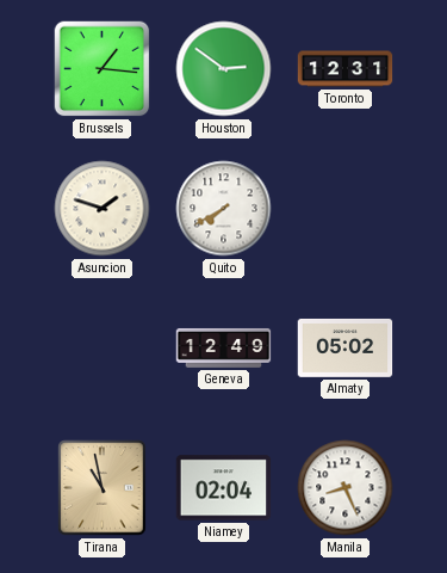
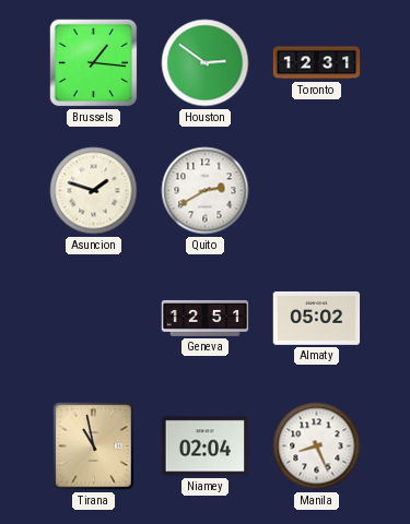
Quito: 7:40 -> 2:40 (206, 191)
Geneva: 12:49 -> 12:51 (206, 318)
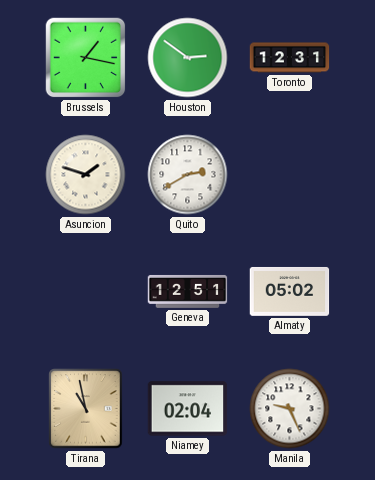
Brussels: 1:16 -> 1:17 (86, 58)
Manila: 8:26 -> 9:26 (290, 409)
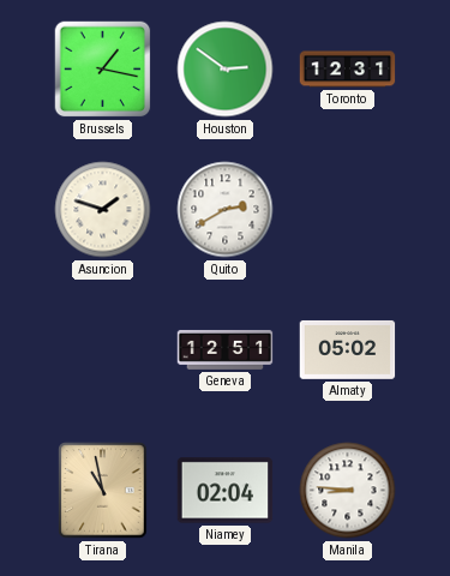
Manila: 9:26 -> 8:46 (348, 491)
